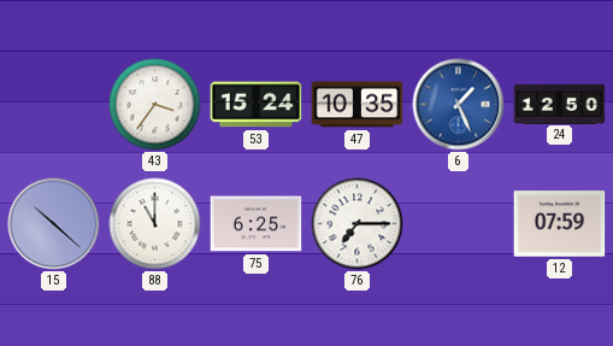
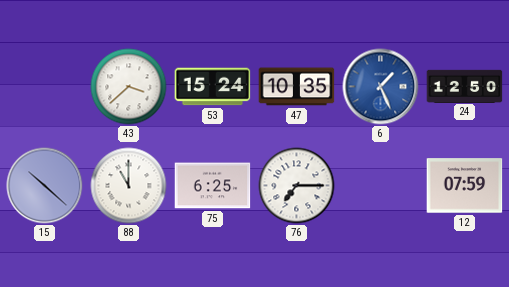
43: 3:36 -> 3:38 (129, 87)
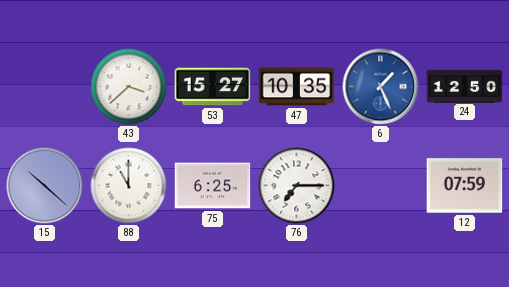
53: 15:24 -> 15:27 (213, 87)
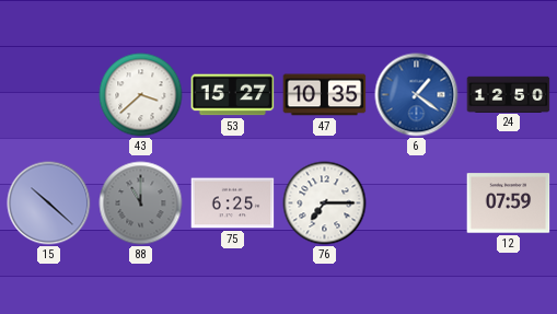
6: 1:26 -> 1:21 (417, 95)
88 dial: white -> grey (141, 203)
